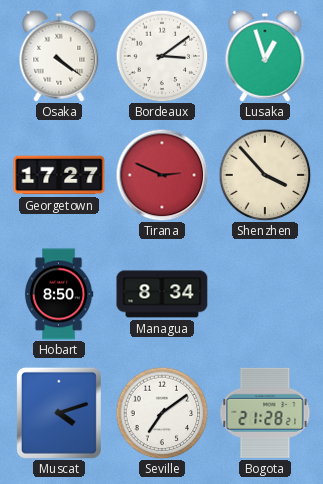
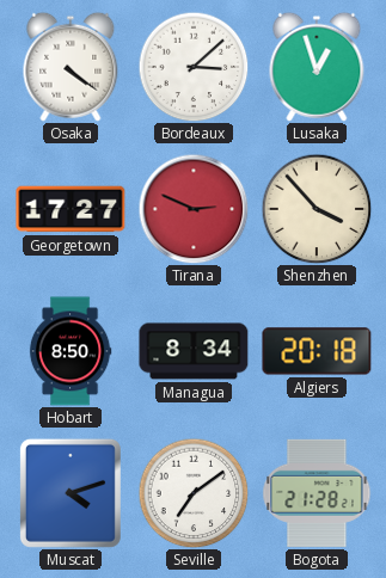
Bordeaux: 3:09 -> 3:08 (194, 67)
Algiers: none -> 20:18 (317, 351)
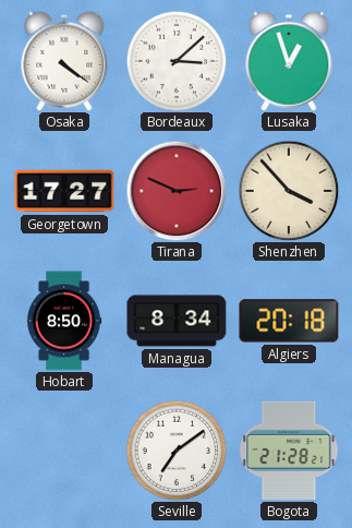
Muscat: 4:12 -> none (71, 493)
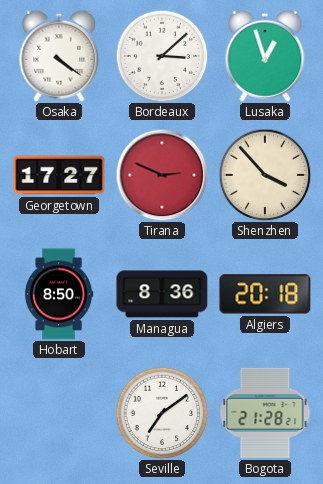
Managua: 8:34 -> 8:36 (162, 294)
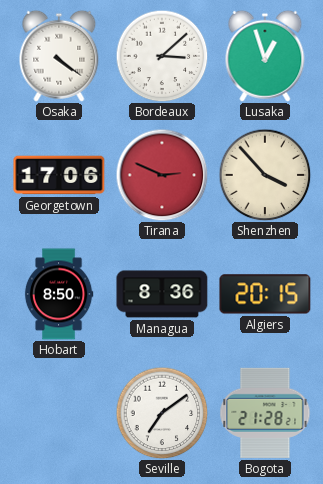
Georgetown: 17:27 -> 17:06 (59, 175)
Algiers: 20:18 -> 20:15 (265, 294)
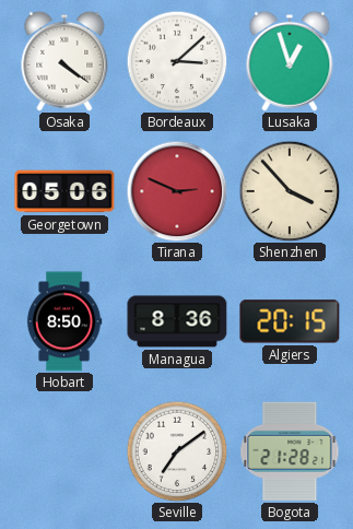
Georgetown: 17:06 -> 05:06 (64, 191)
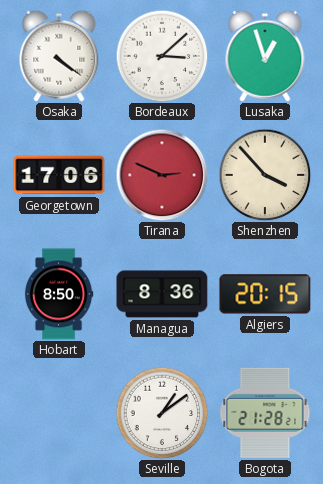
Georgetown: 05:06 -> 17:06 (59, 175)
Seville: 7:09 -> 1:09 (162, 413)
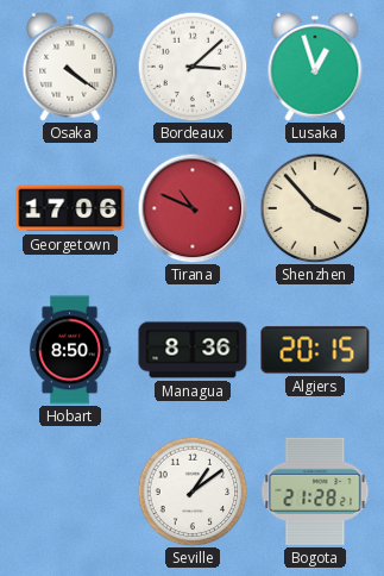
Tirana: 2:49 -> 10:49 (193, 208)
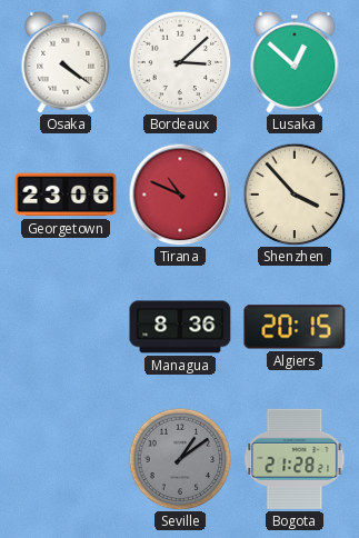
Lusaka: 12:57 -> 12:52 (295, 62)
Georgetown: 17:06 -> 23:06 (66, 195)
Hobart: 8:50 -> none (70, 350)
Seville dial: white -> grey (180, 459)
